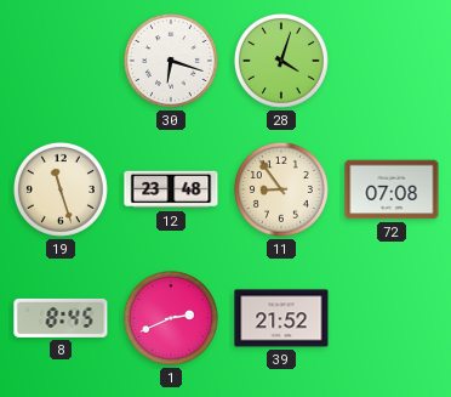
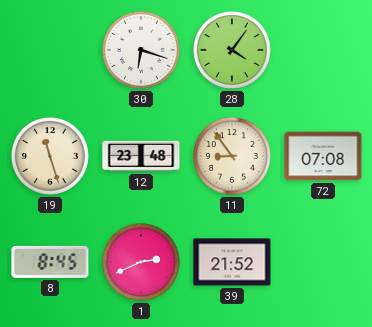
28: 4:03 -> 4:06 (232, 50)
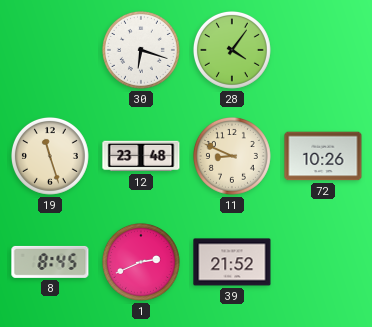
11: 8:54 -> 8:49 (232, 156)
72: 07:08 -> 10:26 (323, 156)
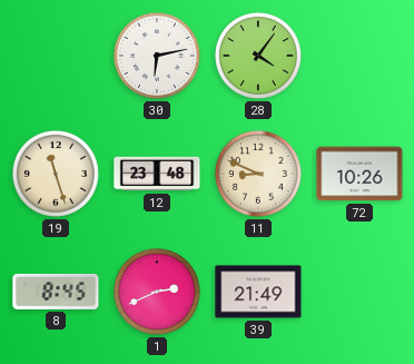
30: 6:18 -> 6:13 (157, 56)
39: 21:52 -> 21:49 (258, 292)
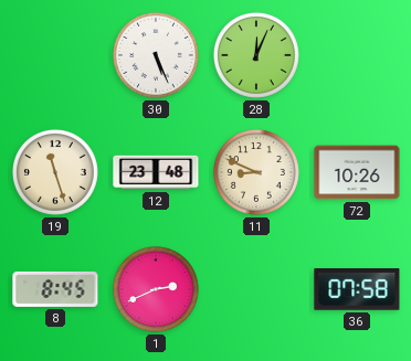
30: 6:13 -> 5:26 (156, 55)
28: 4:06 -> 12:04 (256, 55)
39: 21:49 -> none (258, 292)
36: none -> 07:58 (357, 290)
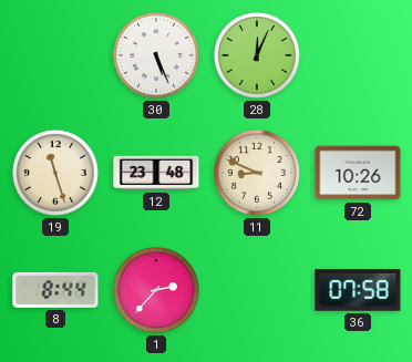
8: 8:45 -> 8:44 (55, 290)
1: 2:41 -> 2:37 (156, 290)
